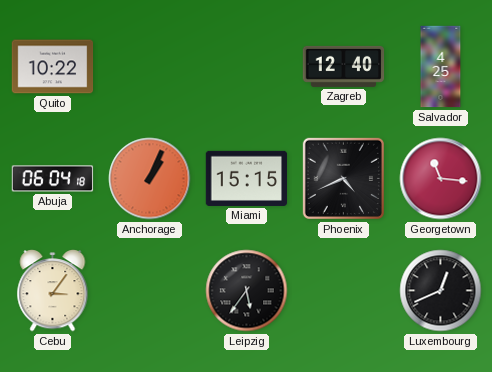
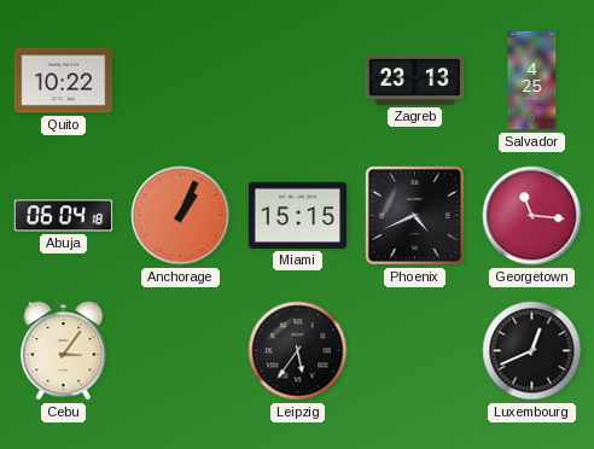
Zagreb: 12:40 -> 23:13 (415, 80)
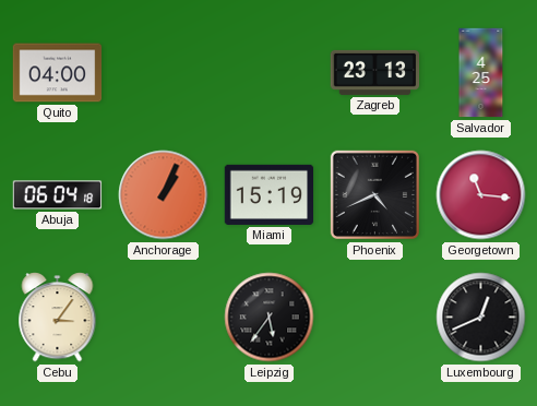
Quito: 10:22 -> 04:00 (58, 73)
Miami: 15:15 -> 15:19 (270, 194)
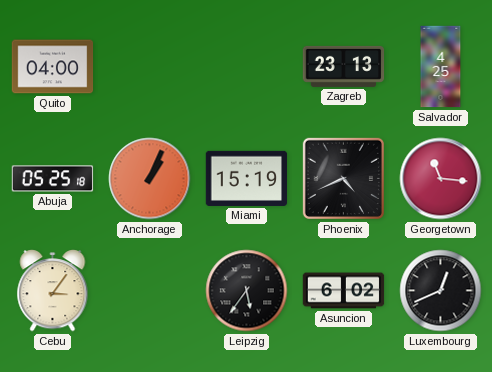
Abuja: 06:04 -> 05:25 (53, 179)
Asuncion: none -> 6:02 (344, 291)
